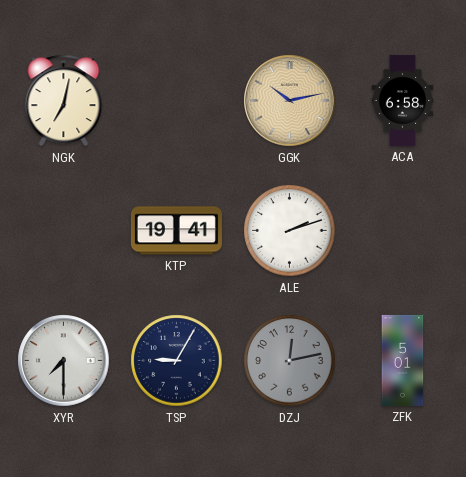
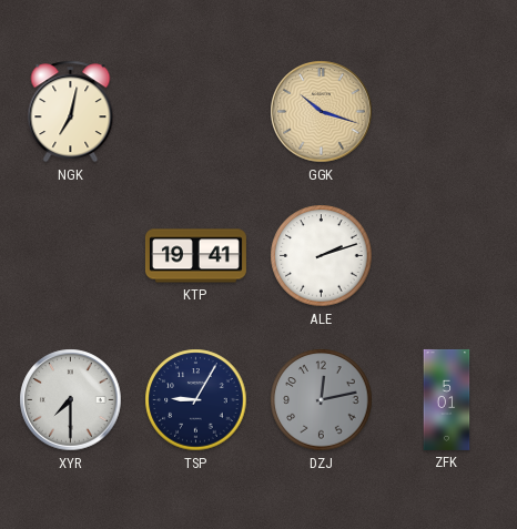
GGK: 10:13 -> 10:18 (322, 112)
ACA: 6:58 -> none (403, 100)
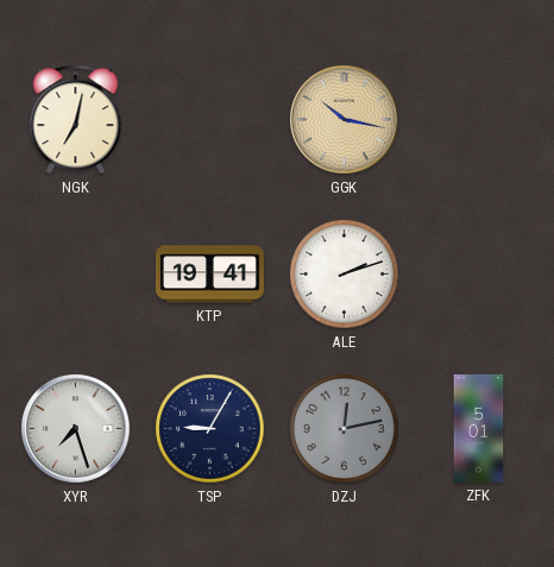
GGK: 10:18 -> 10:17 (345, 120)
XYR: 7:30 -> 7:27 (76, 429)
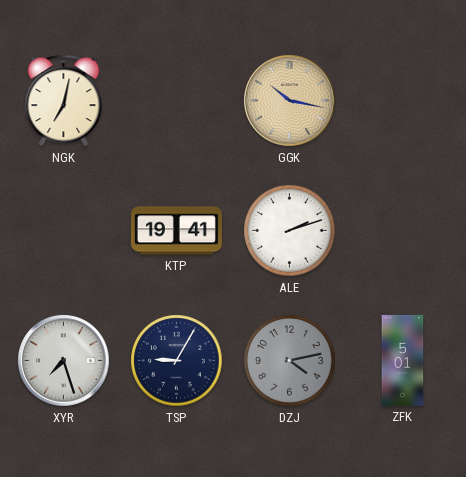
DZJ: 12:13 -> 4:13 (290, 361)
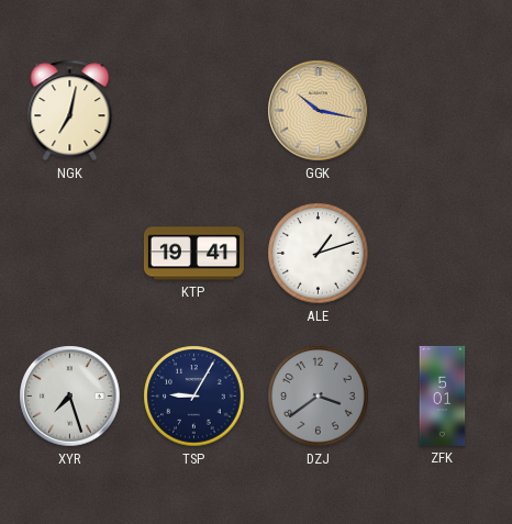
ALE: 2:12 -> 1:12 (319, 254)
DZJ: 4:13 -> 3:39 (319, 397)
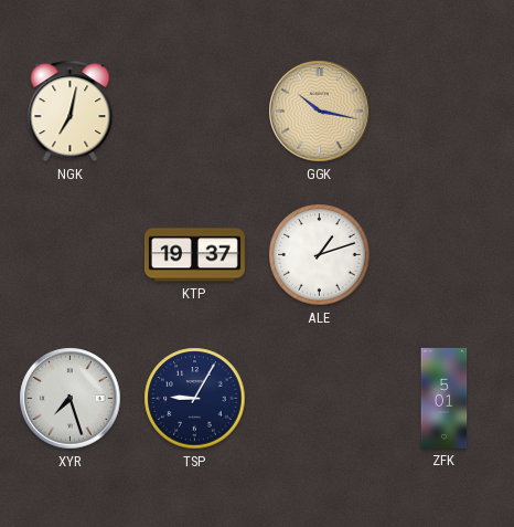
KTP: 19:41 -> 19:37 (194, 255)
DZJ: 3:39 -> none (319, 397)
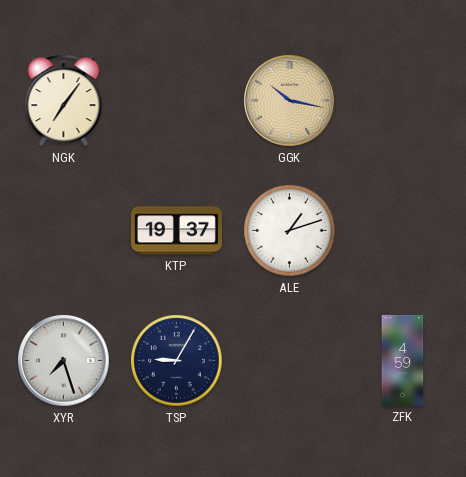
NGK: 7:02 -> 7:06 (64, 101)
ZFK: 5:01 -> 4:59 (403, 360)
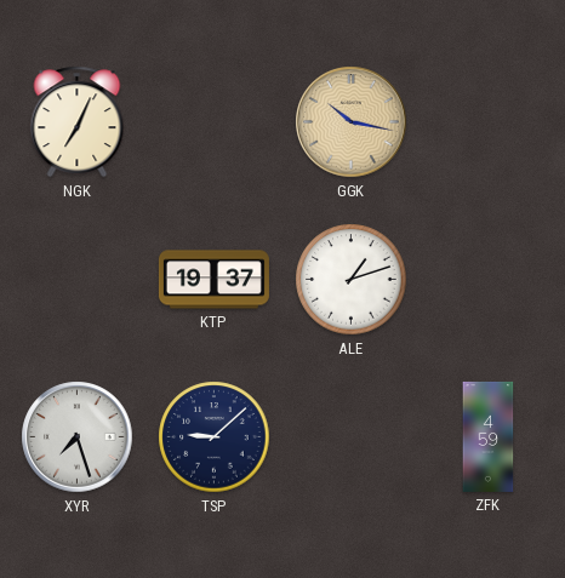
NGK: 7:06 -> 7:04 (78, 122)
TSP: 9:05 -> 9:08 (215, 437)
